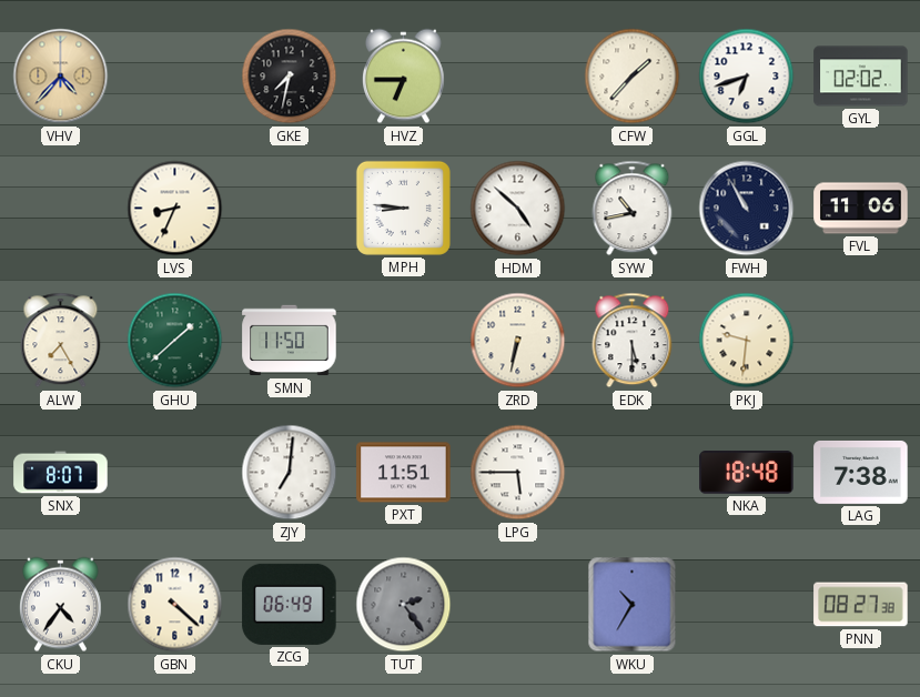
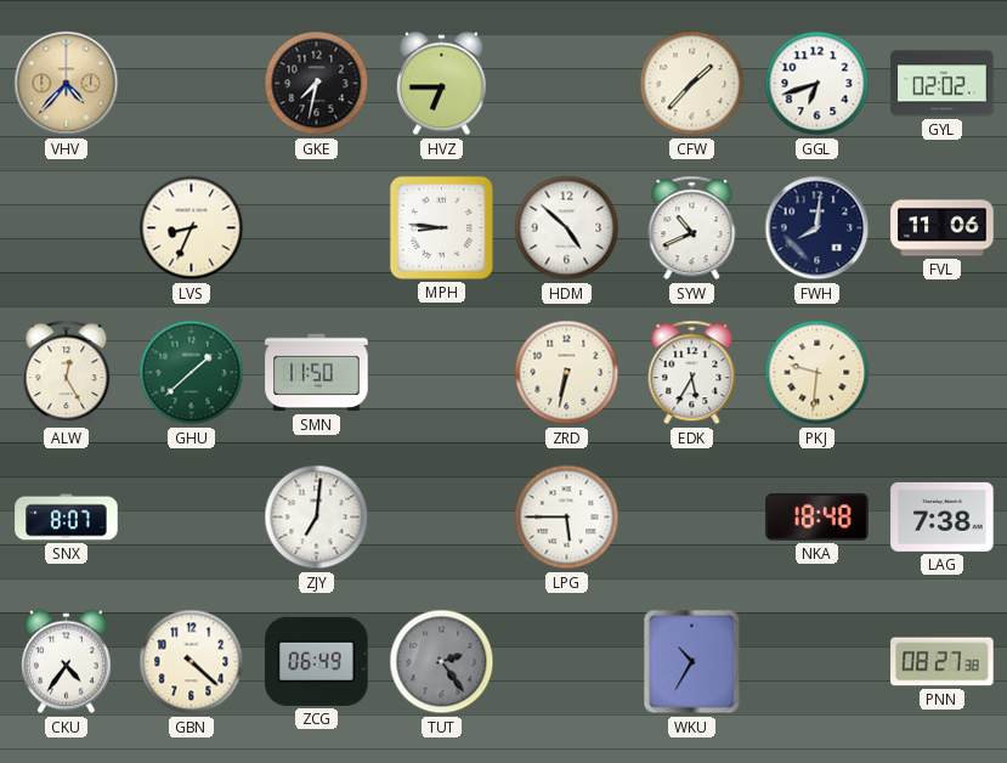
SYW: 10:43 -> 10:41 (692, 228)
FWH: 10:55 -> 8:01 (818, 228)
ALW: 7:25 -> 12:25 (67, 373)
EDK: 5:30 -> 5:35 (692, 373)
PXT: 11:51 -> none (404, 473)
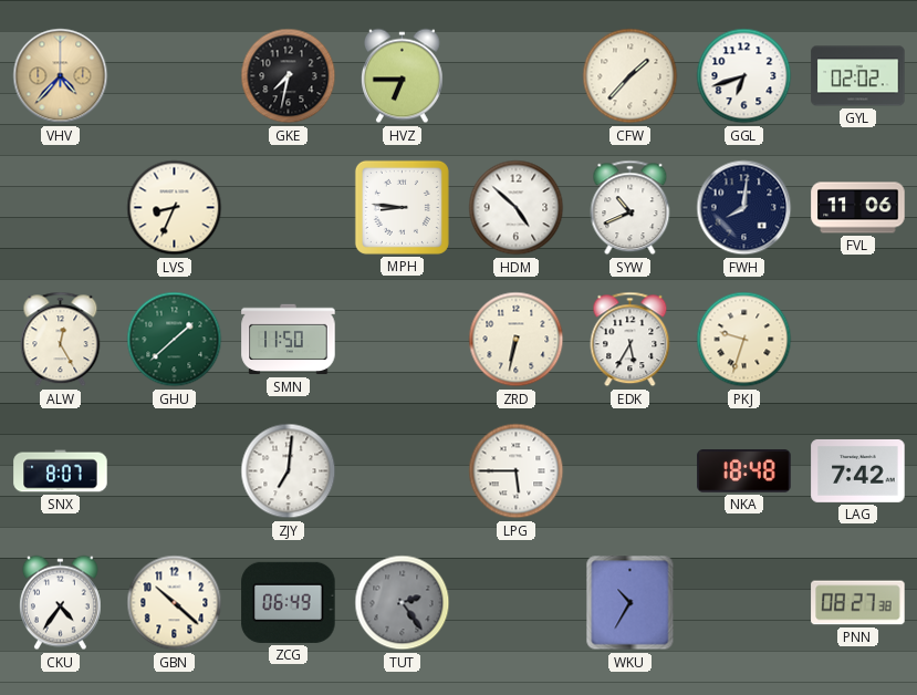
PKJ: 9:31 -> 9:33 (744, 340)
LAG: 7:38 -> 7:42 (858, 470)
GBN: 4:22 -> 10:22 (175, 603)
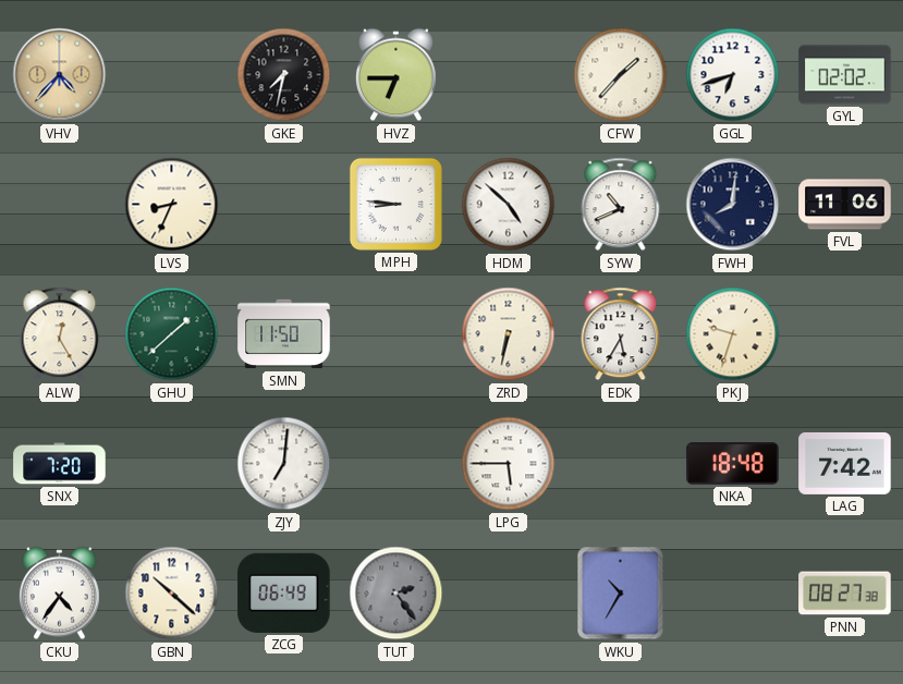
SNX: 8:07 -> 7:20 (60, 464)
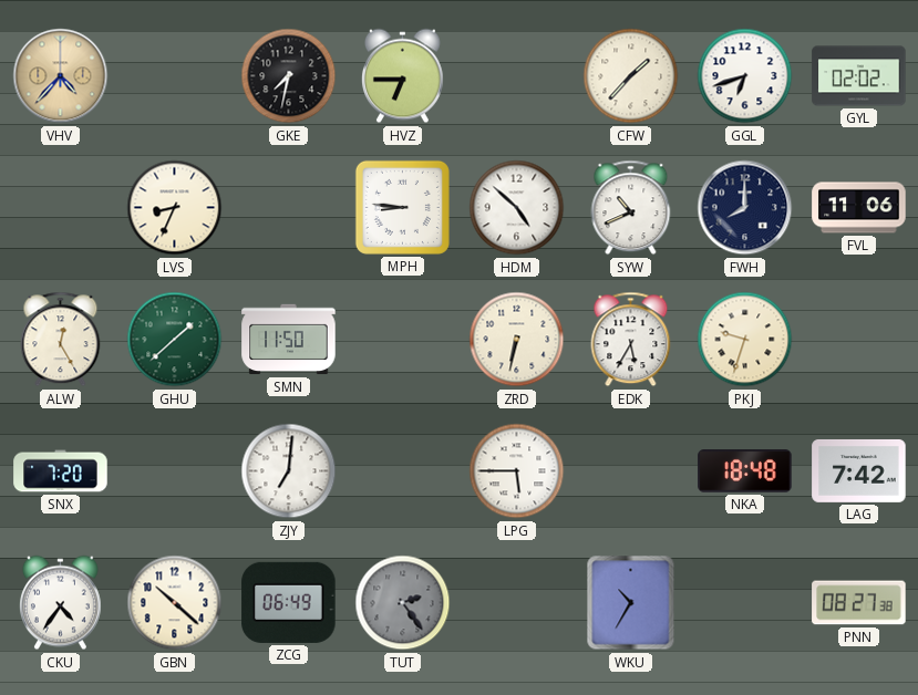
FWH: 8:01 -> 8:00 (745, 208)
